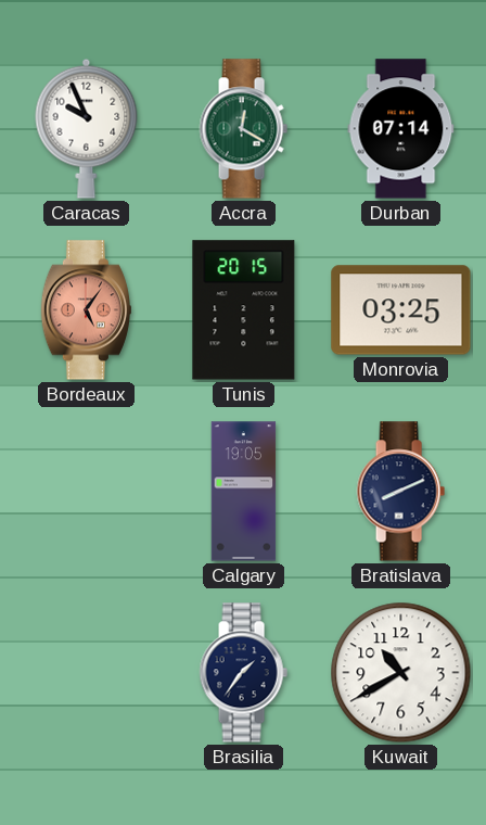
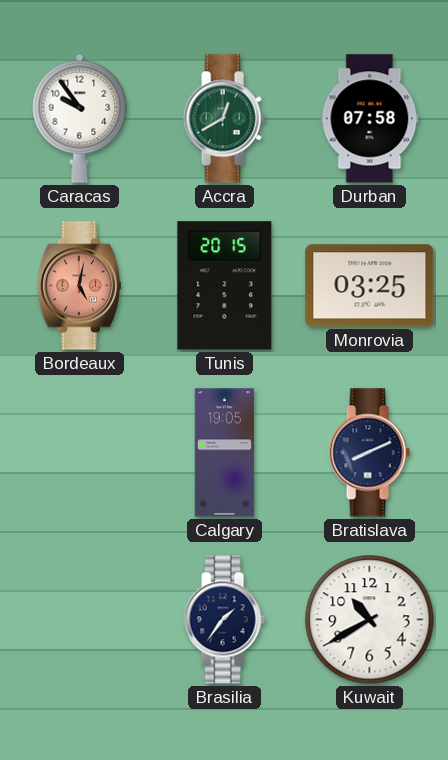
Caracas: 9:56 -> 9:54 (80, 118)
Accra: 12:20 -> 12:40 (224, 119)
Durban: 07:14 -> 07:58 (370, 119)
Bordeaux: 5:06 -> 5:02 (79, 286)
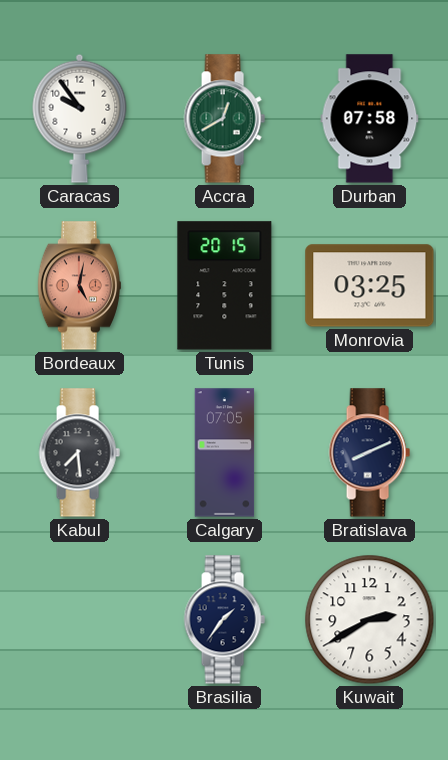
Kabul: none -> 7:29 (79, 453)
Calgary: 19:05 -> 07:05 (225, 453)
Kuwait: 10:40 -> 2:40 (370, 620)
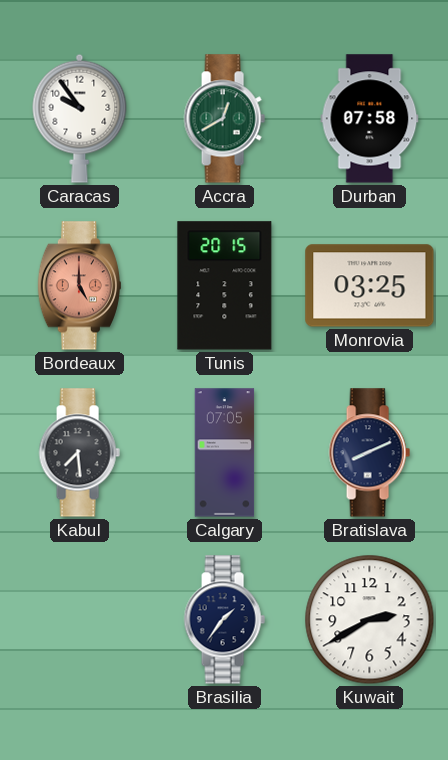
Bordeaux: 5:02 -> 5:00 (79, 286)
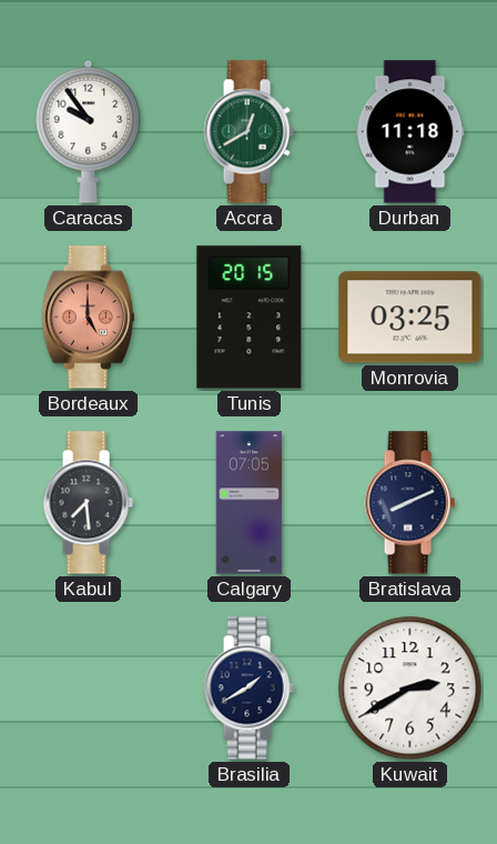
Durban: 07:58 -> 11:18 (410, 132)
Brasilia: 1:36 -> 1:40 (248, 689)
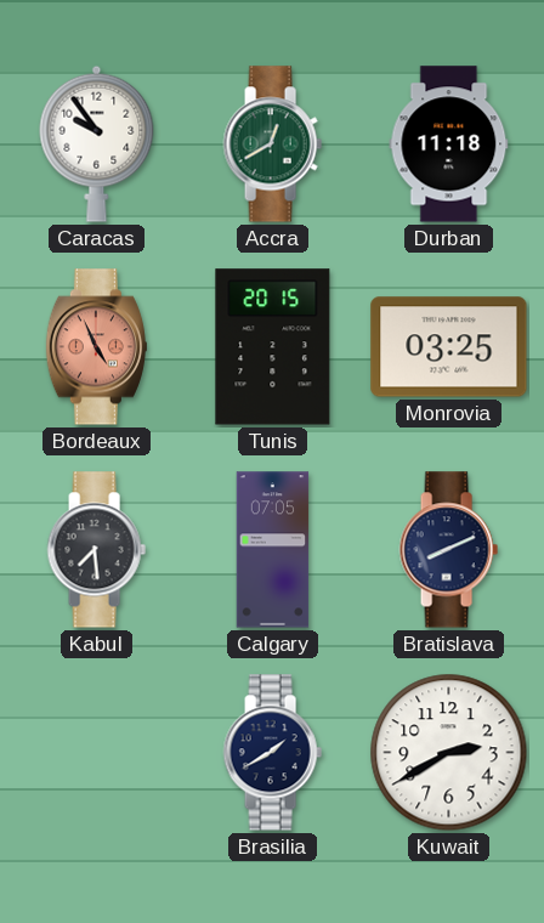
Bordeaux: 5:00 -> 4:56 (96, 347)
